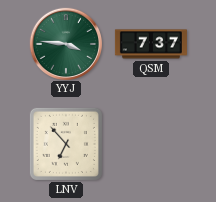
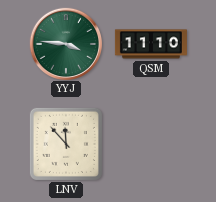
QSM: 7:37 -> 11:10 (151, 44)
LNV: 6:53 -> 11:53 (66, 144)
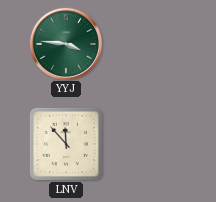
QSM: 11:10 -> none (151, 44)
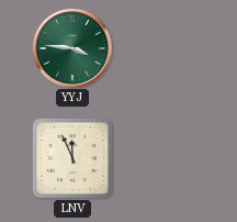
LNV: 11:53 -> 11:56 (72, 158)
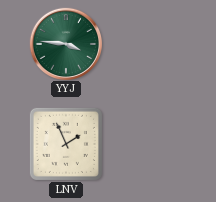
LNV: 11:56 -> 1:56 (66, 144)
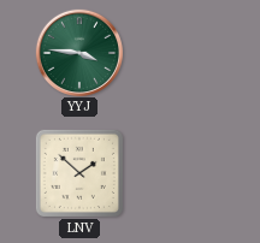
LNV: 1:56 -> 1:52 (79, 173)
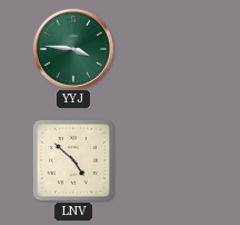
LNV: 1:52 -> 4:52 (73, 160)
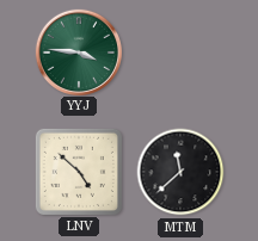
MTM: none -> 11:38 (180, 172)
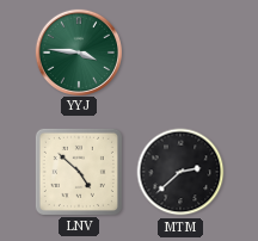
MTM: 11:38 -> 2:38 (180, 172)
